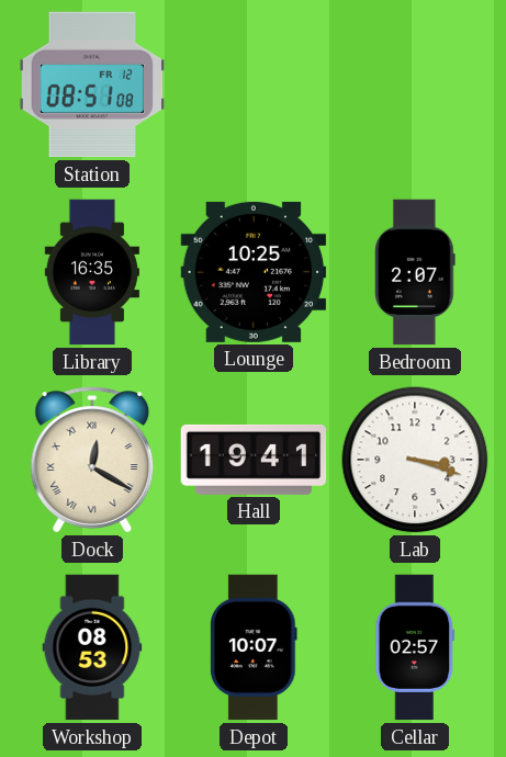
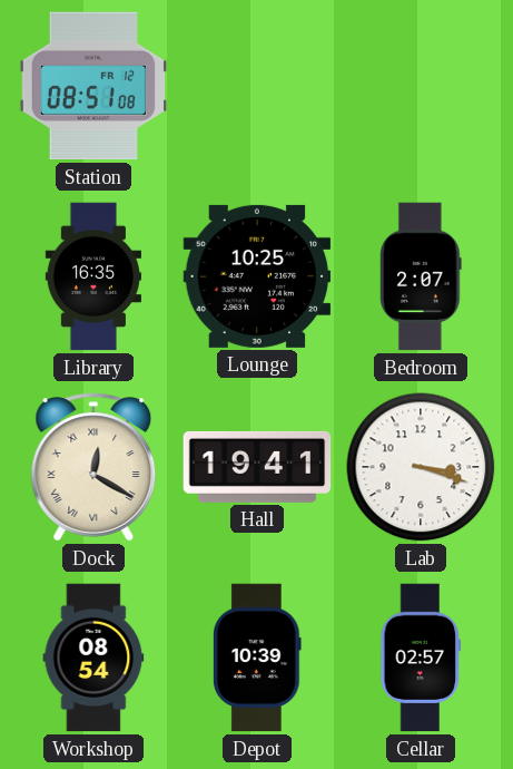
Workshop: 08:53 -> 08:54 (93, 658)
Depot: 10:07 -> 10:39 (258, 658)
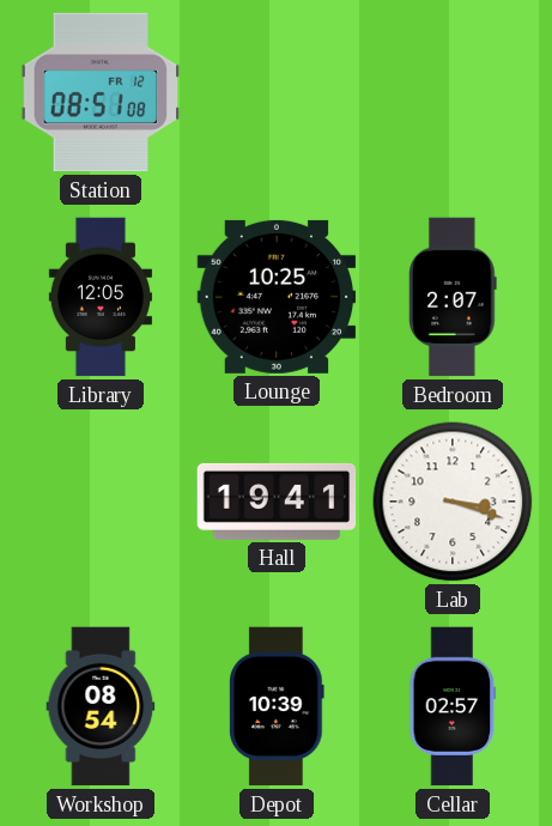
Library: 16:35 -> 12:05 (101, 297)
Dock: 12:20 -> none (93, 467)
